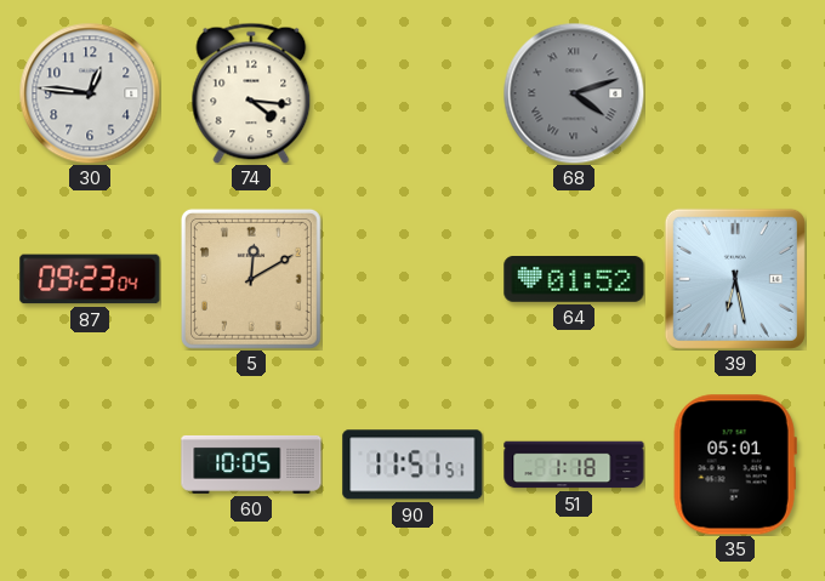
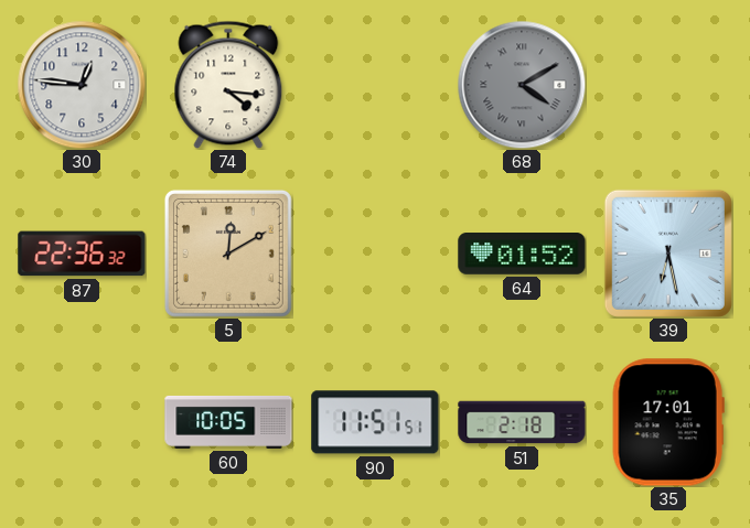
68: 4:12 -> 4:10 (522, 85)
87: 09:23 -> 22:36 (82, 254)
51: 1:18 -> 2:18 (522, 422)
35: 05:01 -> 17:01 (668, 422)
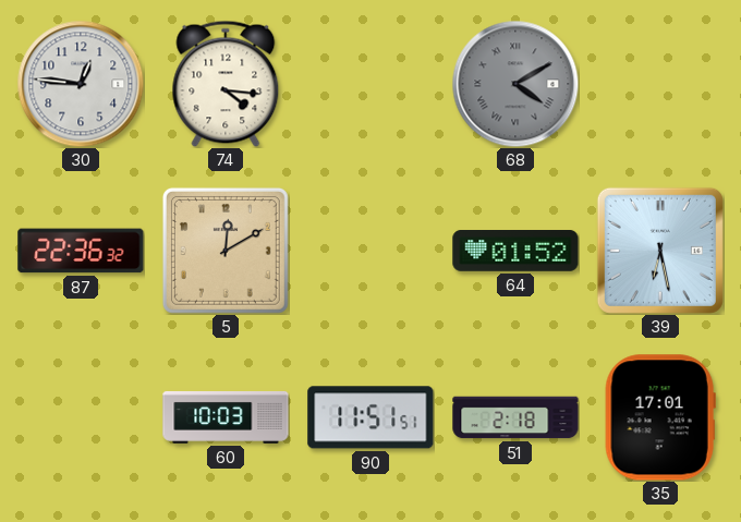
60: 10:05 -> 10:03 (226, 417)
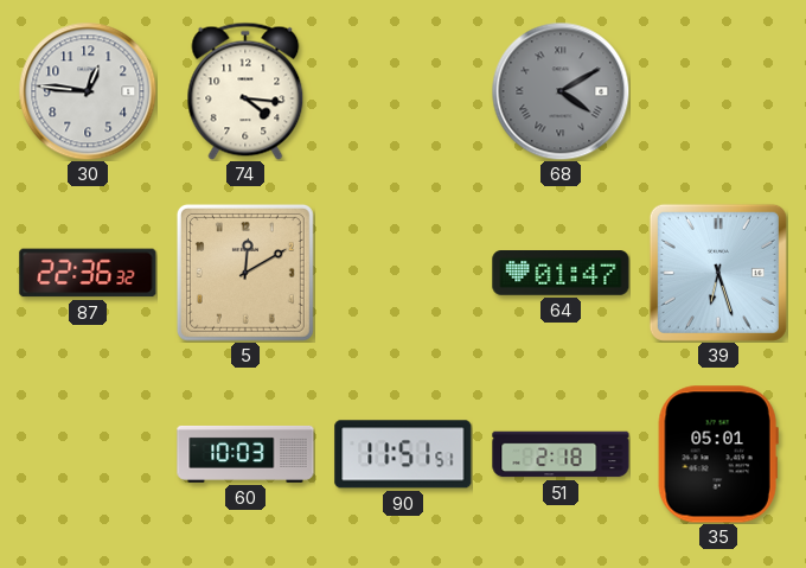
64: 01:52 -> 01:47 (561, 274)
39: 6:28 -> 6:27 (718, 273)
35: 17:01 -> 05:01 (718, 454)
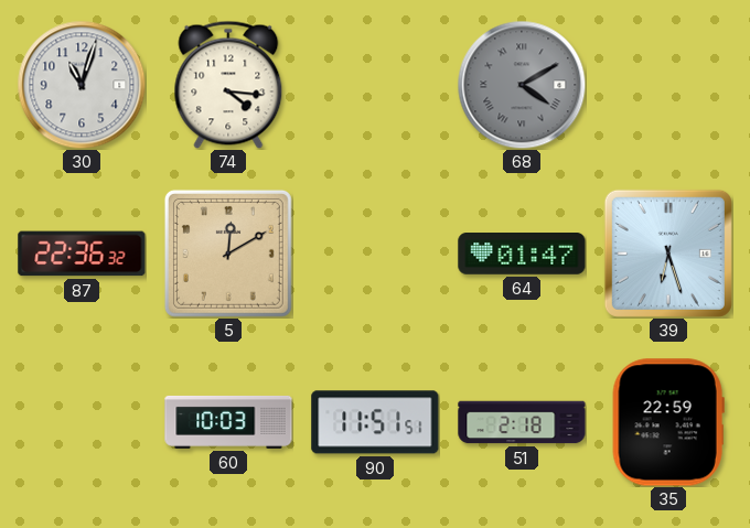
30: 12:46 -> 11:03 (82, 85)
35: 05:01 -> 22:59 (668, 422)
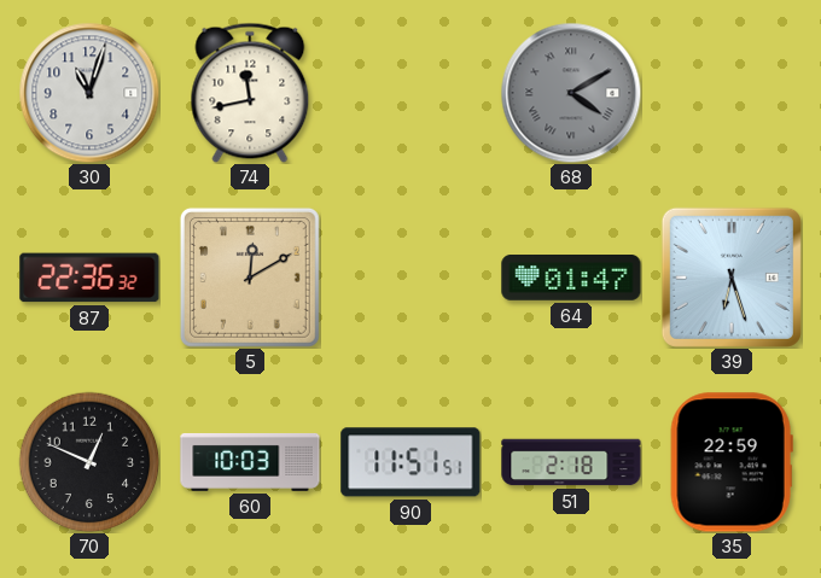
74: 4:16 -> 11:43 (250, 93)
70: none -> 12:49 (89, 462)
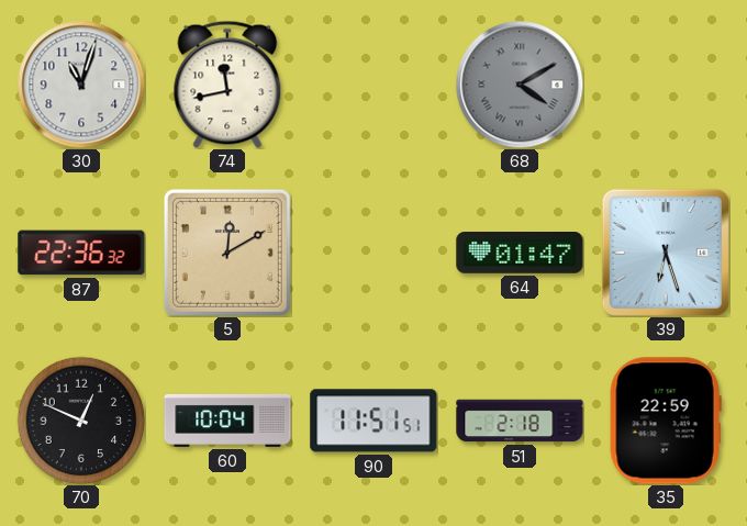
60: 10:03 -> 10:04 (227, 421)
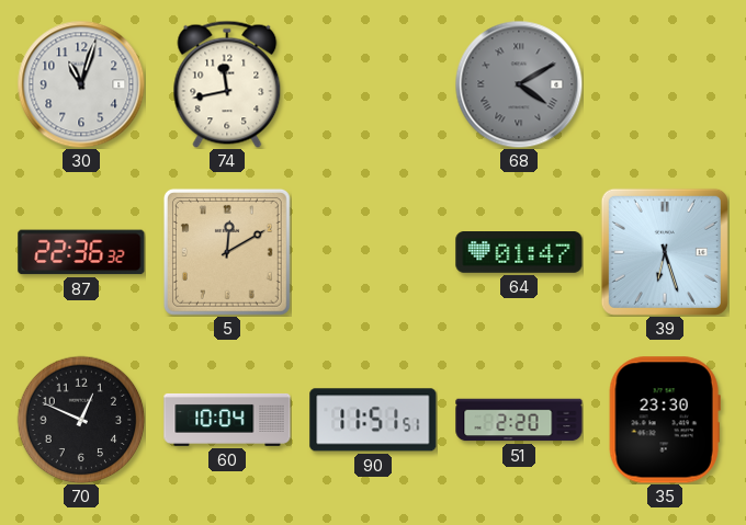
51: 2:18 -> 2:20 (519, 420)
35: 22:59 -> 23:30 (665, 420)
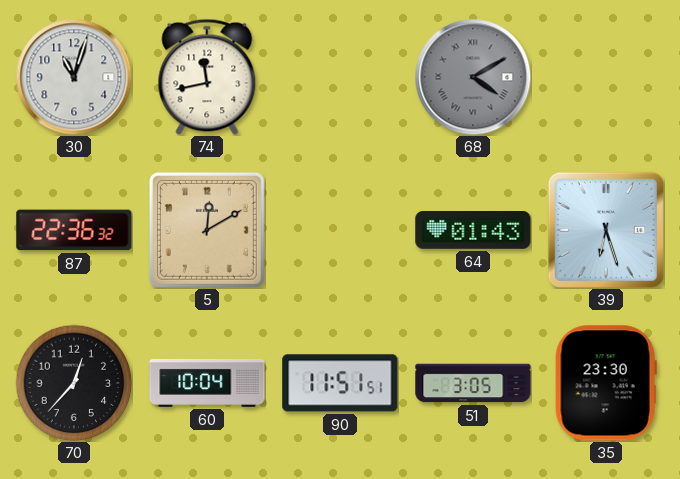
64: 01:47 -> 01:43 (473, 231)
70: 12:49 -> 12:37 (74, 383)
51: 2:20 -> 3:05 (473, 383)
